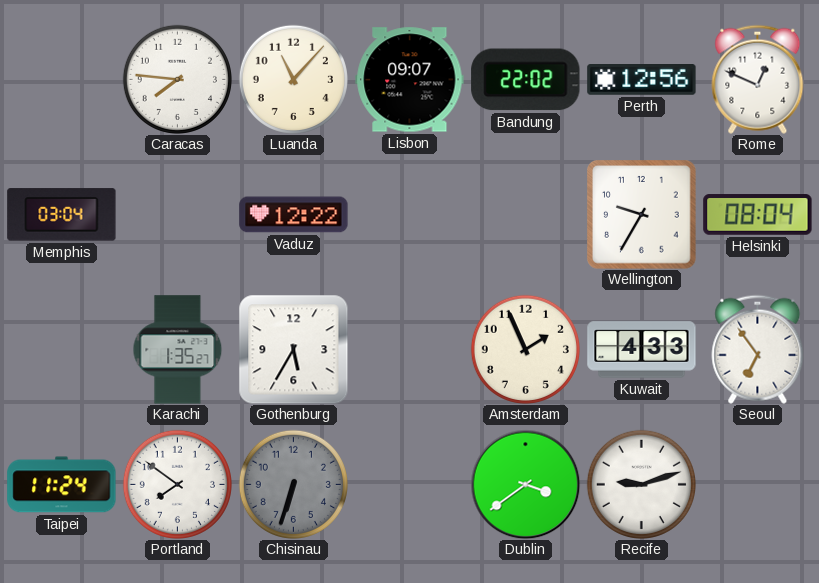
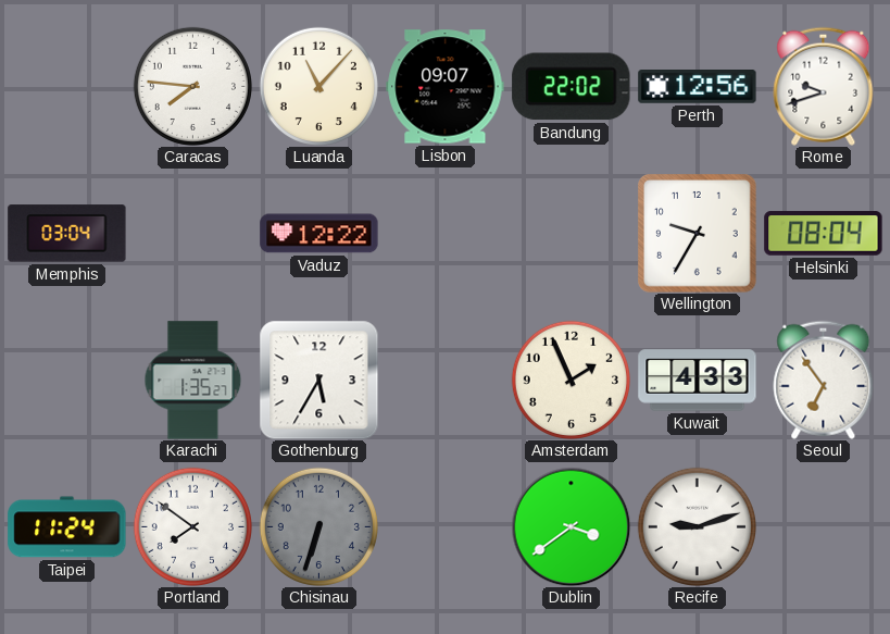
Rome: 12:49 -> 9:42 (824, 86)
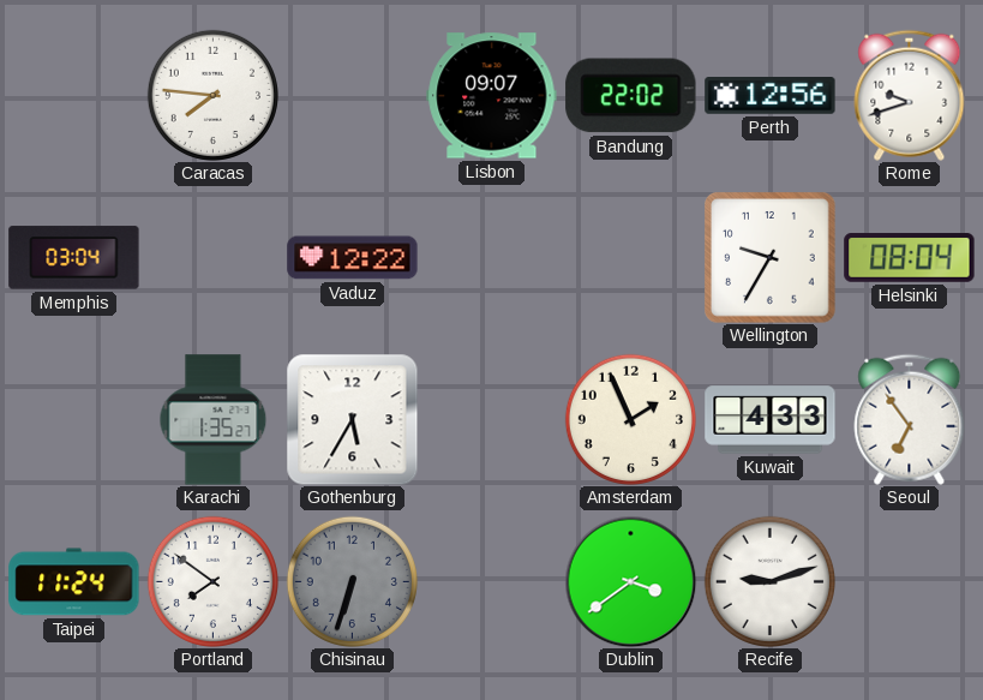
Luanda: 11:07 -> none (318, 86)
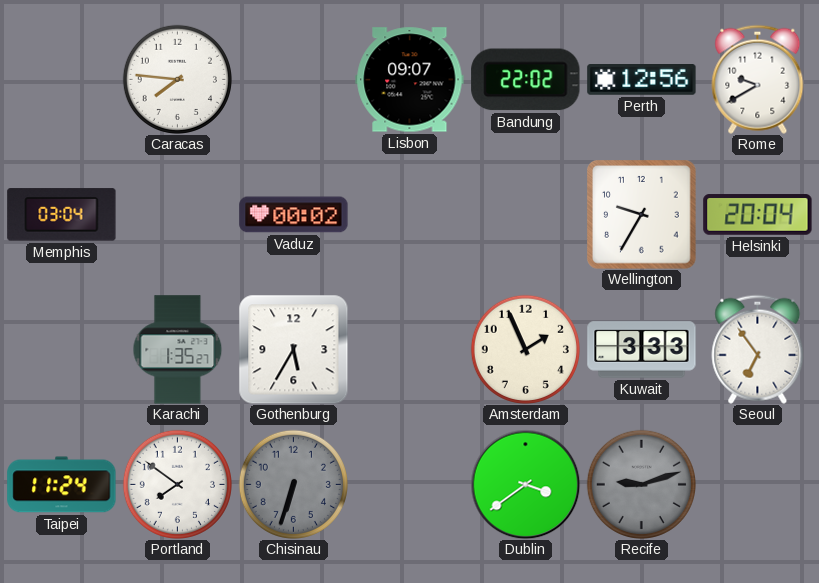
Rome: 9:42 -> 9:40 (758, 79)
Vaduz: 12:22 -> 00:02 (294, 215)
Helsinki: 08:04 -> 20:04 (758, 215)
Kuwait: 4:33 -> 3:33 (642, 350)
Recife dial: white -> grey (641, 484)
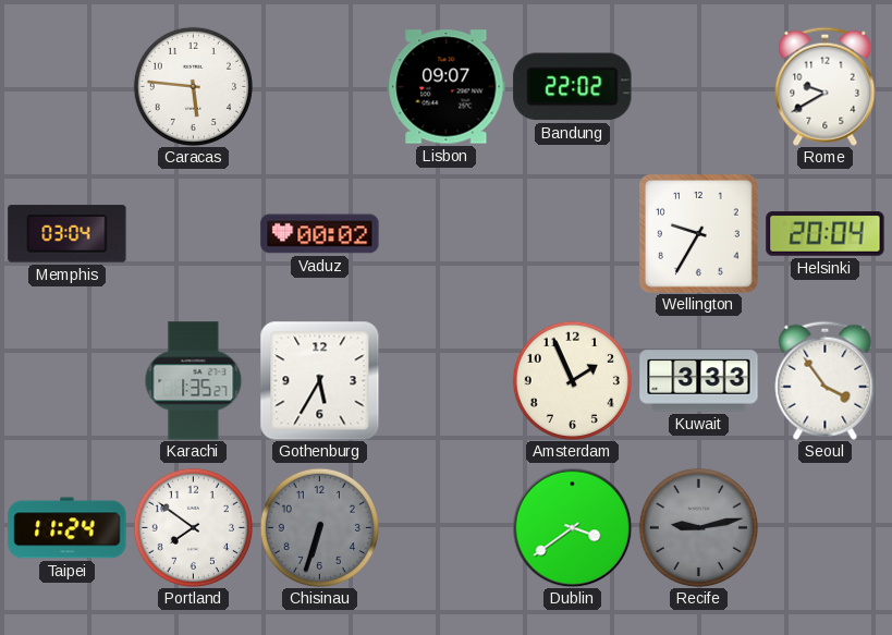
Caracas: 7:46 -> 5:46 (193, 86)
Perth: 12:56 -> none (642, 80)
Seoul: 6:54 -> 3:54 (826, 380)
Recife: 9:12 -> 9:13 (698, 527)
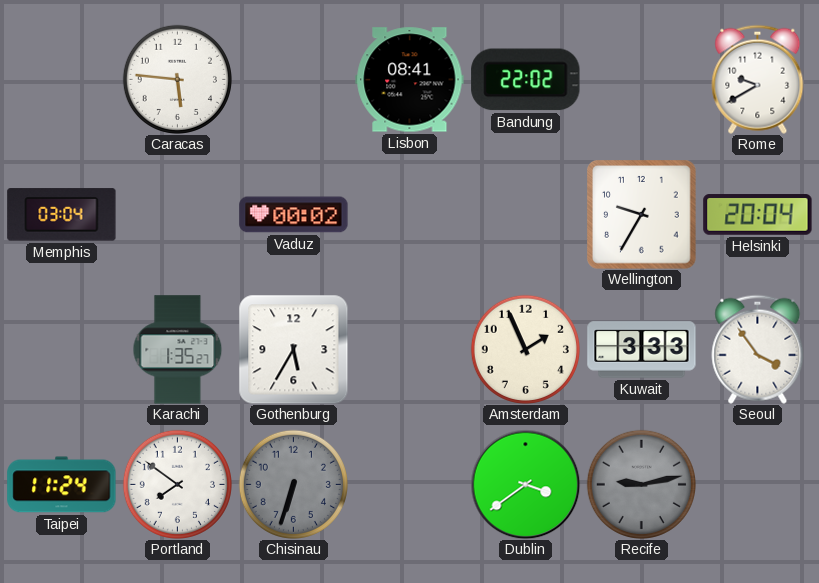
Lisbon: 09:07 -> 08:41 (410, 80)
